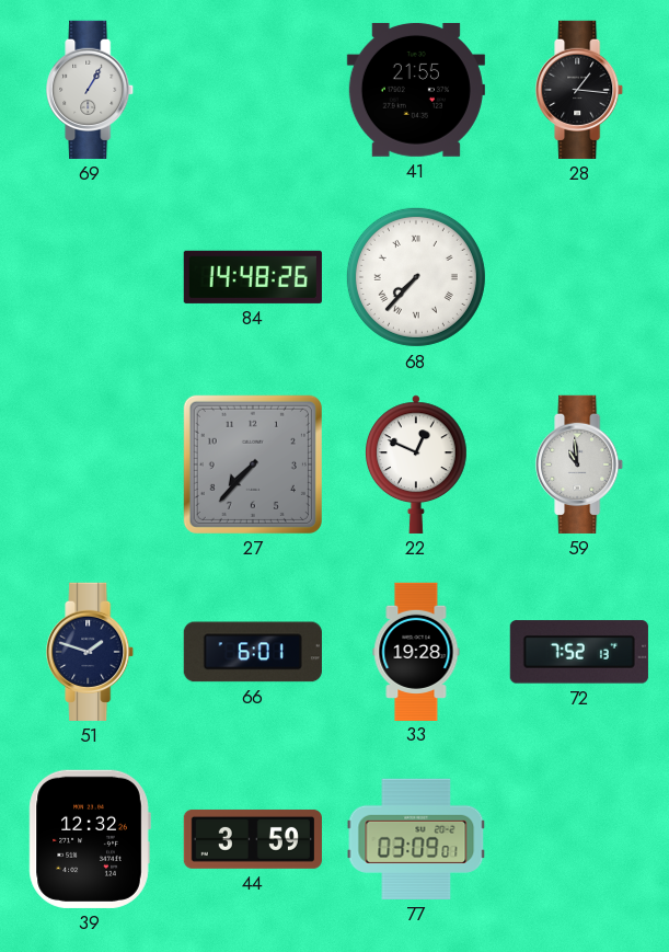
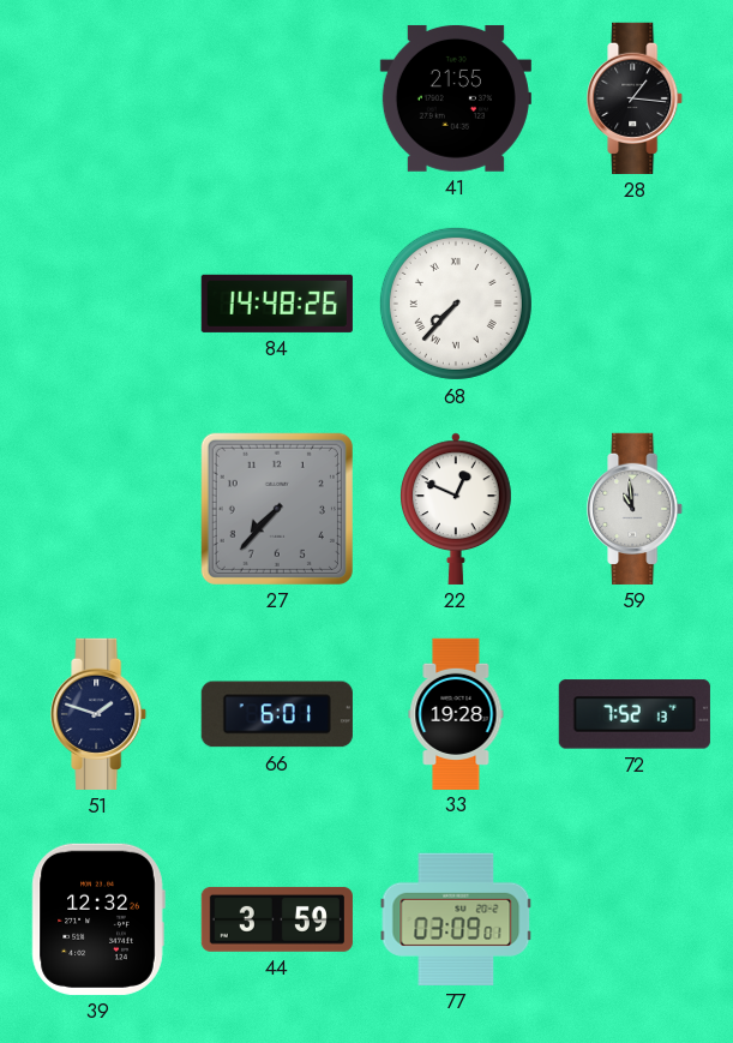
69: 1:05 -> none (91, 90)
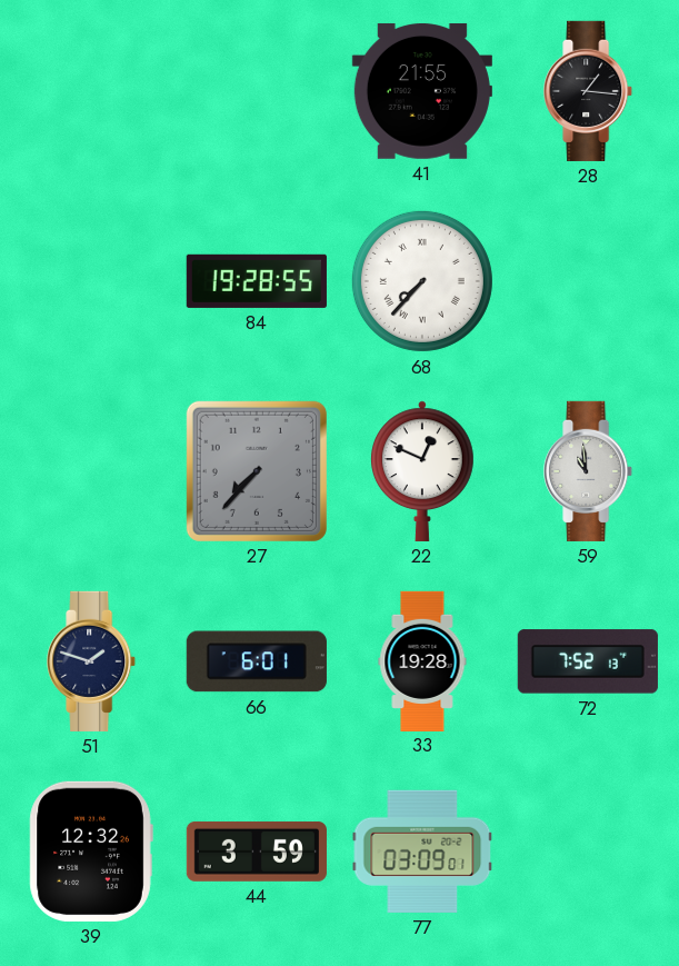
84: 14:48 -> 19:28 (257, 281)
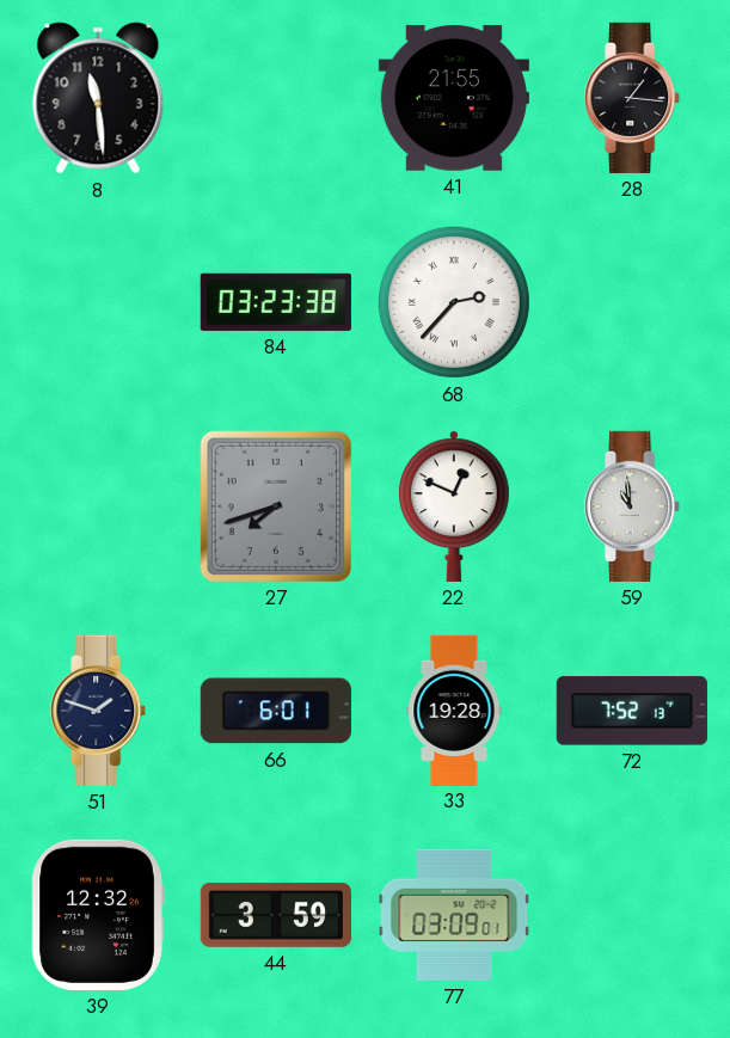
8: none -> 11:29 (98, 98)
84: 19:28 -> 03:23 (276, 302)
68: 7:37 -> 2:37 (454, 302)
27: 7:37 -> 7:42 (276, 506)
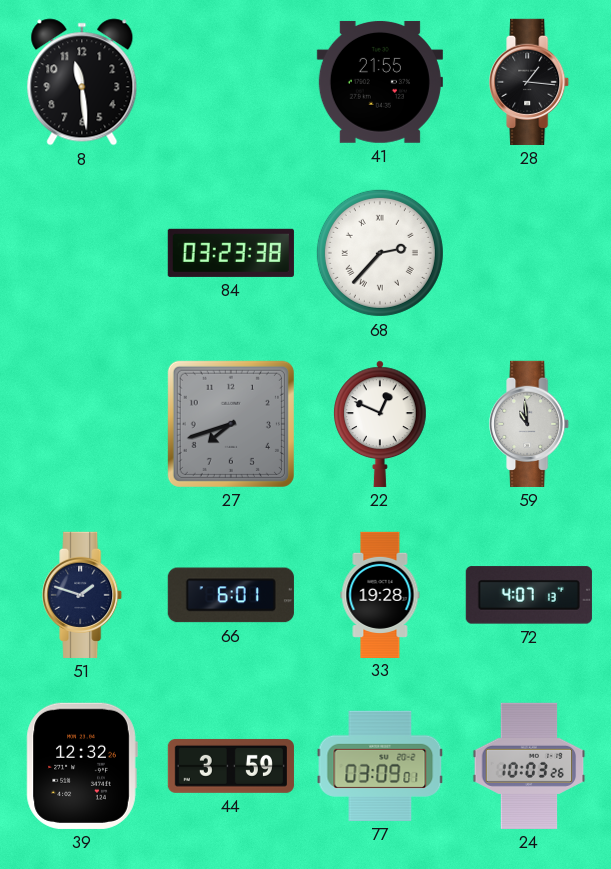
72: 7:52 -> 4:07 (529, 595)
24: none -> 10:03 (529, 766)
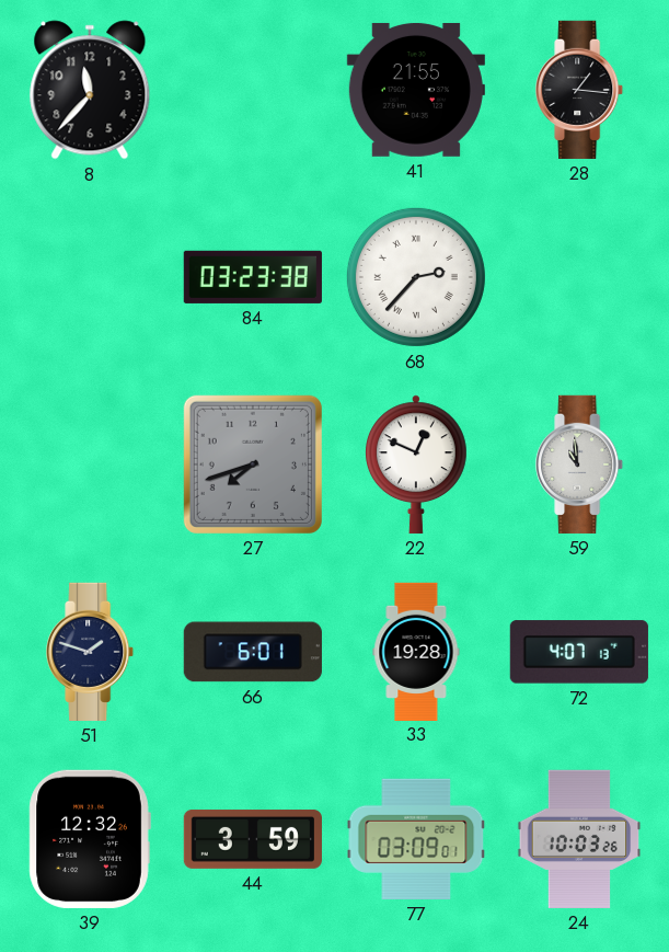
8: 11:29 -> 11:37 (90, 90)
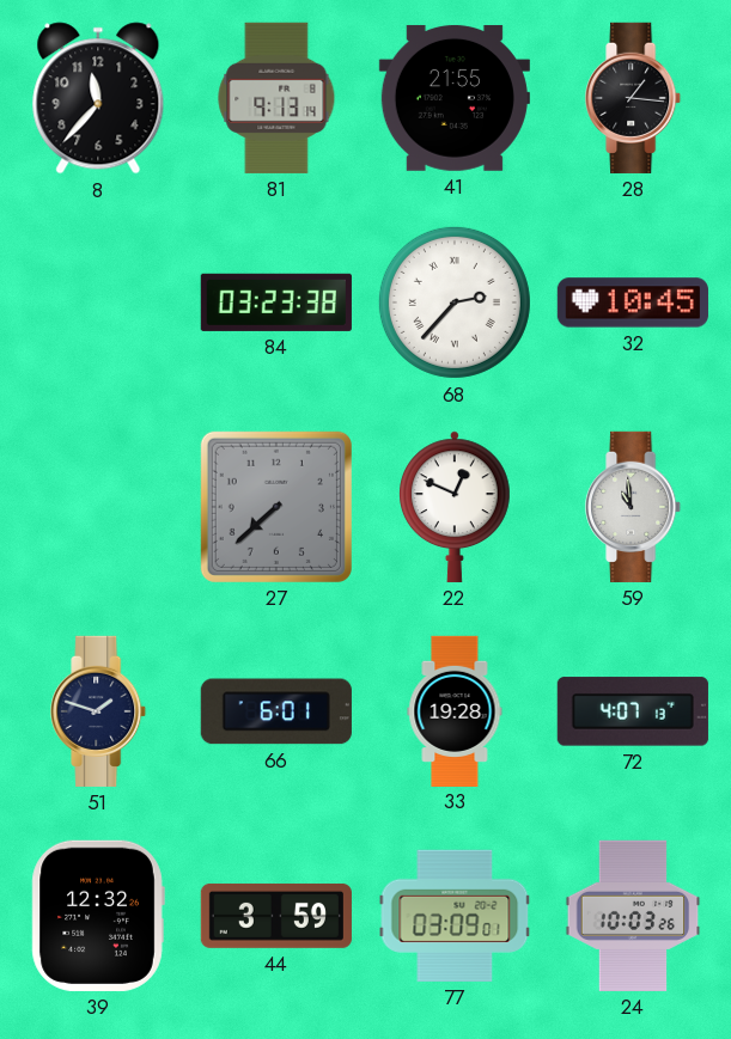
81: none -> 9:13 (276, 98)
32: none -> 10:45 (633, 302)
27: 7:42 -> 7:38 (276, 507)
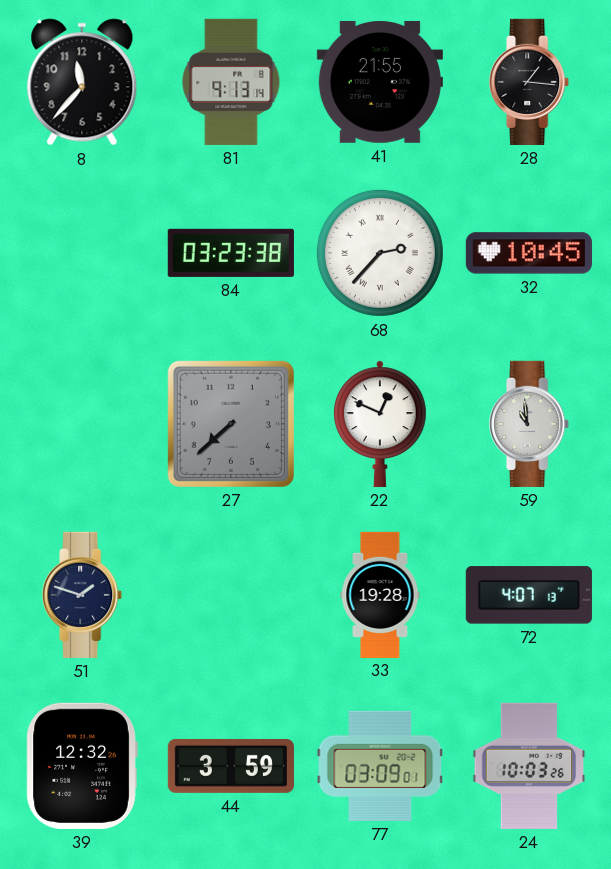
66: 6:01 -> none (276, 711)
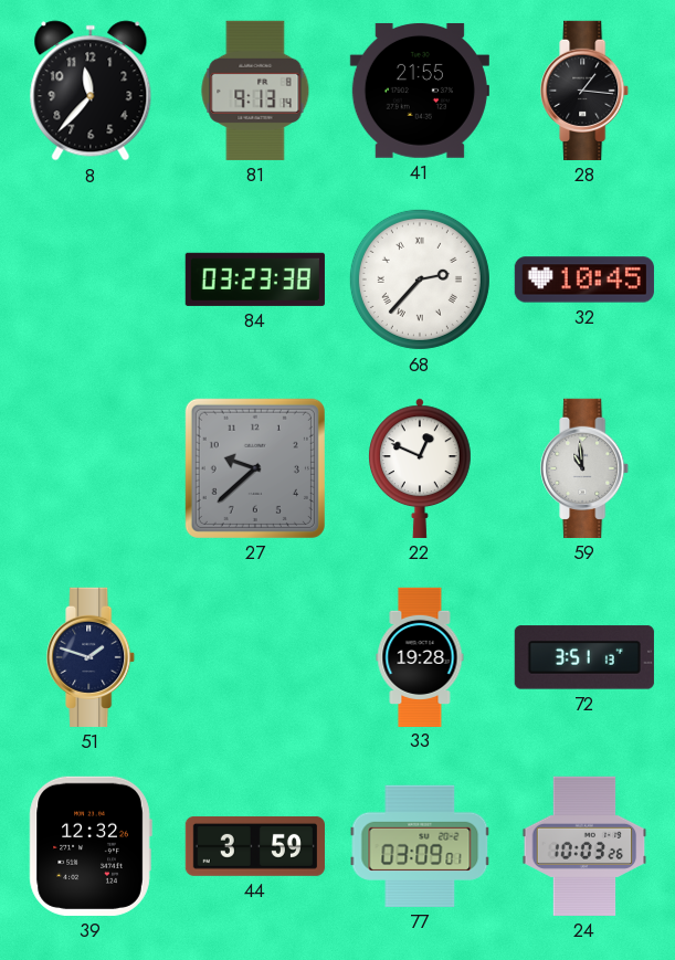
27: 7:38 -> 9:38 (255, 468)
72: 4:07 -> 3:51 (584, 657)
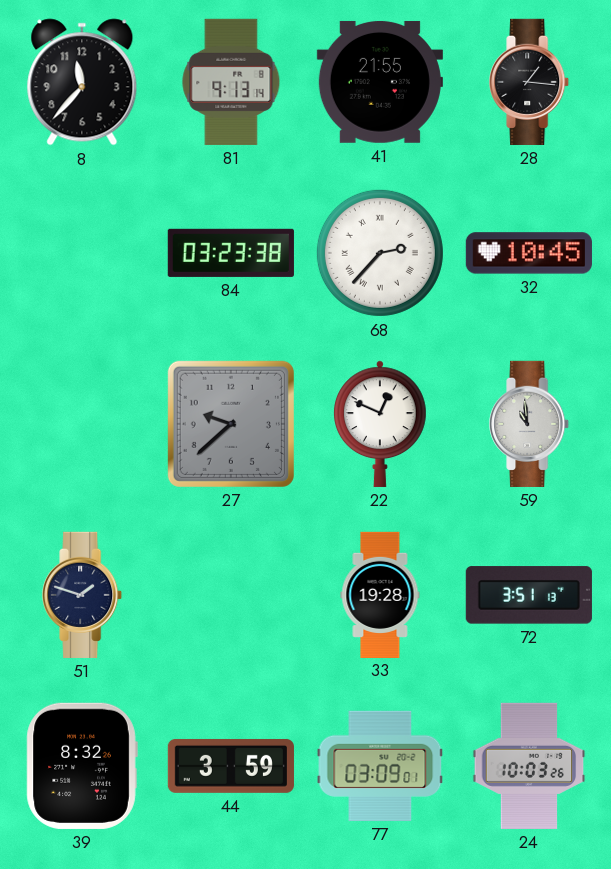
39: 12:32 -> 8:32 (82, 766)
